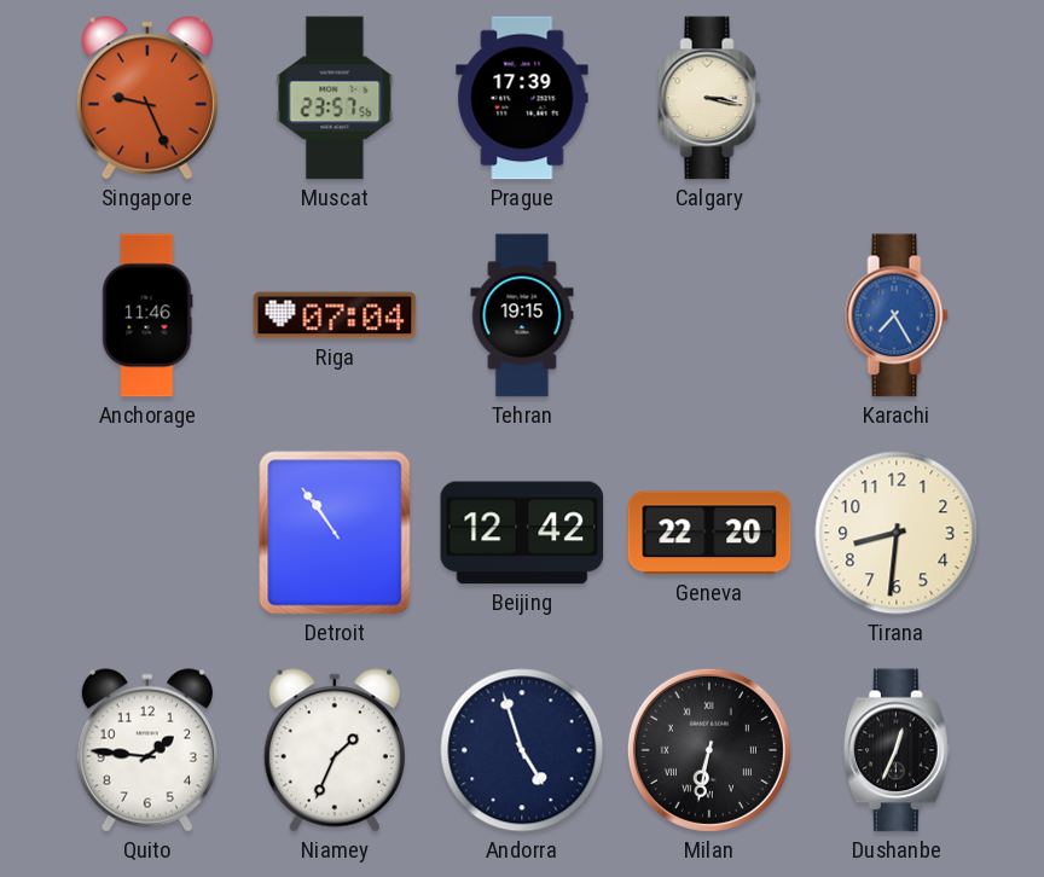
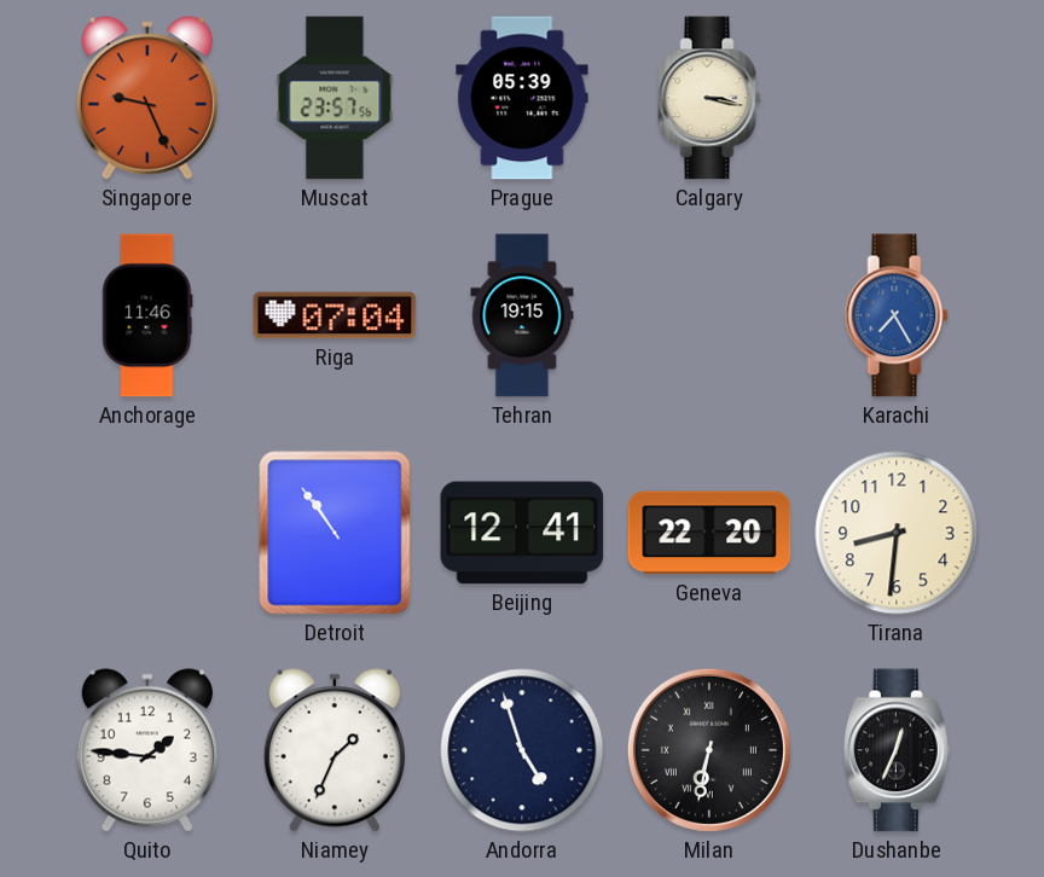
Prague: 17:39 -> 05:39 (522, 98)
Beijing: 12:42 -> 12:41 (522, 533)
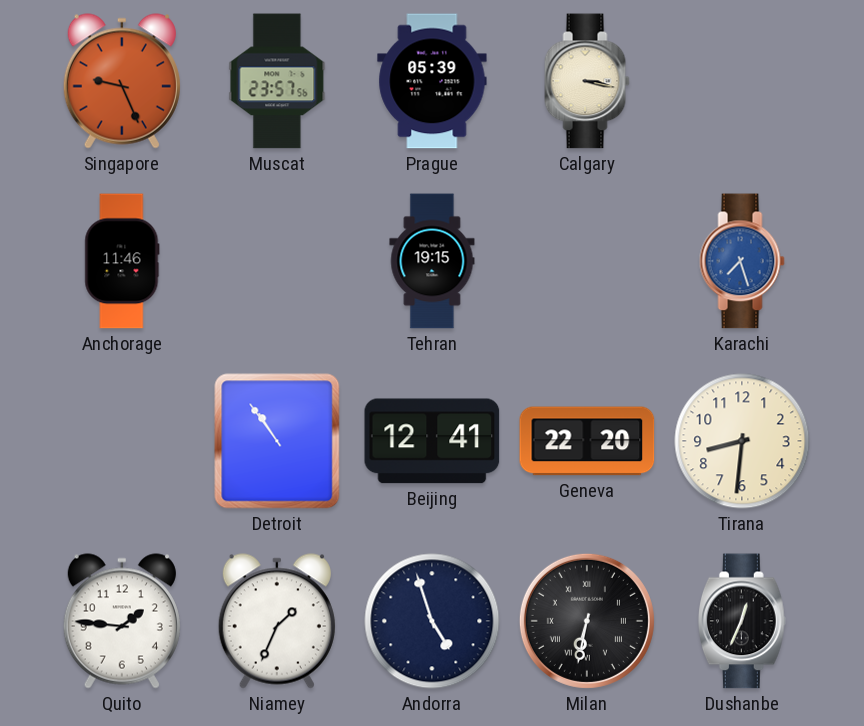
Riga: 07:04 -> none (335, 315)
Karachi: 7:25 -> 7:27 (742, 261)
